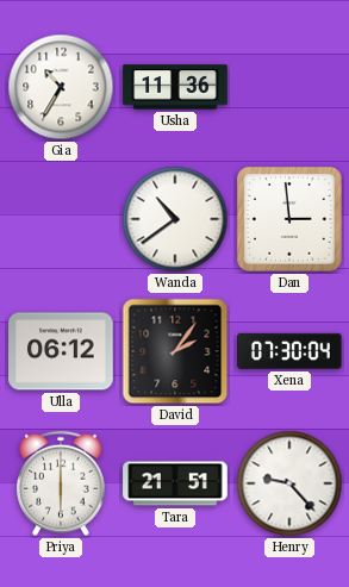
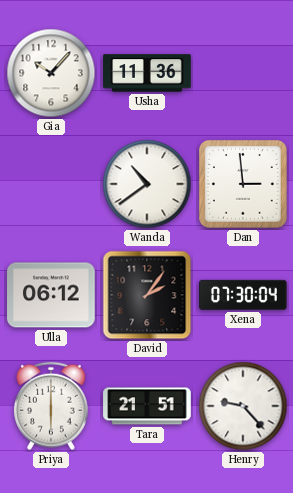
Gia: 10:35 -> 10:07 (51, 73)
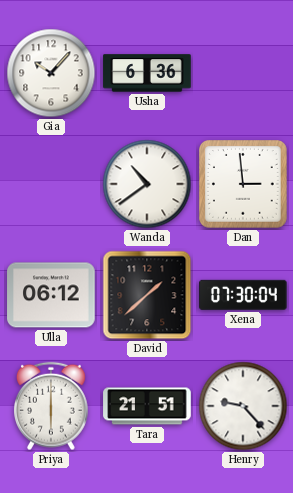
Usha: 11:36 -> 6:36 (147, 73)
David: 2:06 -> 1:38 (147, 295)
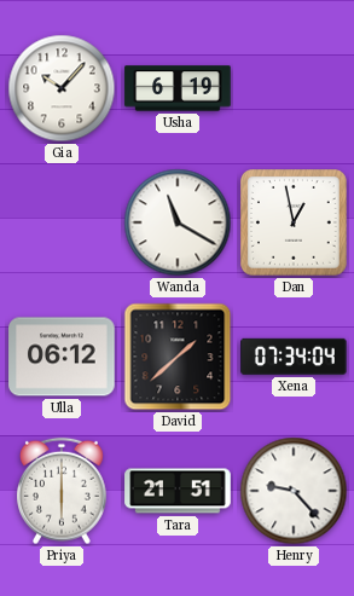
Usha: 6:36 -> 6:19 (178, 88)
Wanda: 10:39 -> 11:20 (178, 222)
Dan: 2:59 -> 12:58 (295, 224)
Xena: 07:30 -> 07:34 (294, 357)
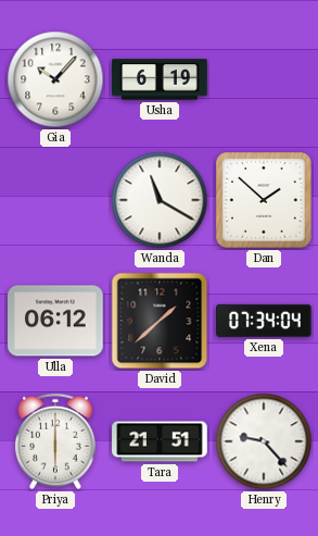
Dan: 12:58 -> 1:52 (265, 201)
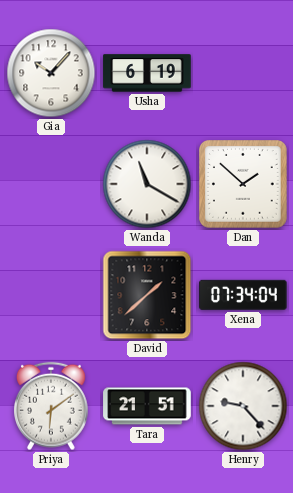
Ulla: 06:12 -> none (55, 321)
Priya: 6:00 -> 6:09 (52, 406)
